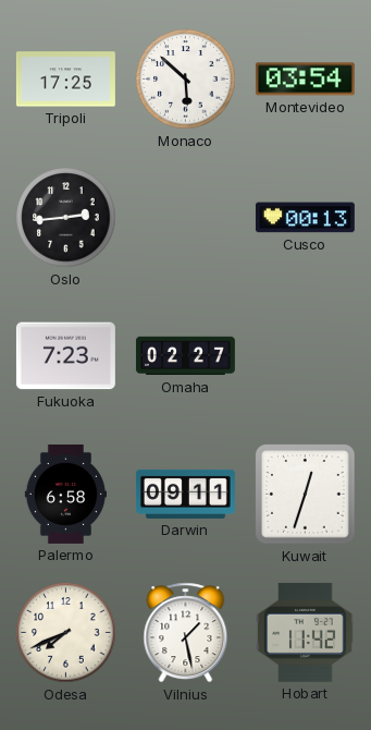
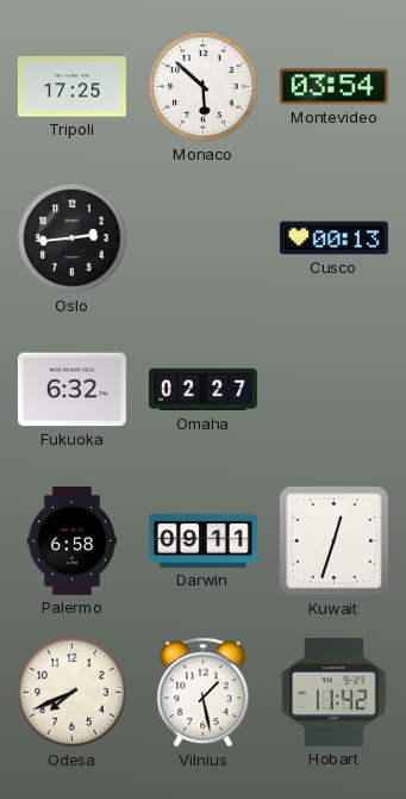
Fukuoka: 7:23 -> 6:32 (71, 390)
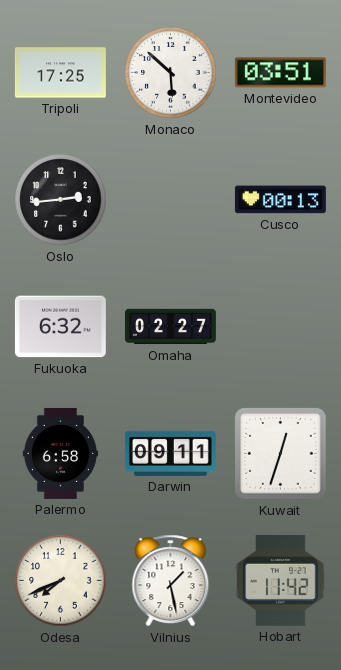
Montevideo: 03:54 -> 03:51 (280, 73)
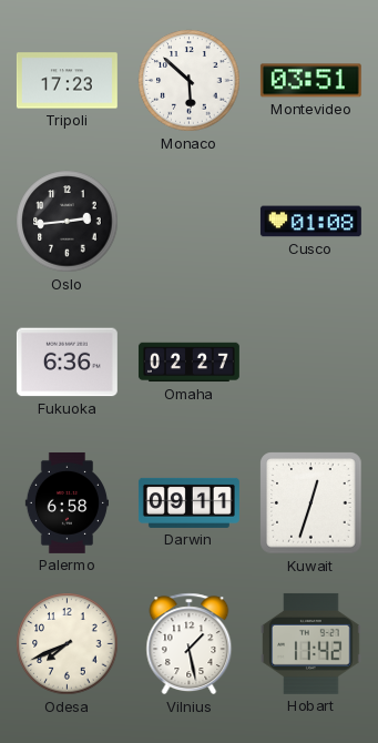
Tripoli: 17:25 -> 17:23 (67, 81)
Cusco: 00:13 -> 01:08 (310, 222)
Fukuoka: 6:32 -> 6:36 (67, 363)
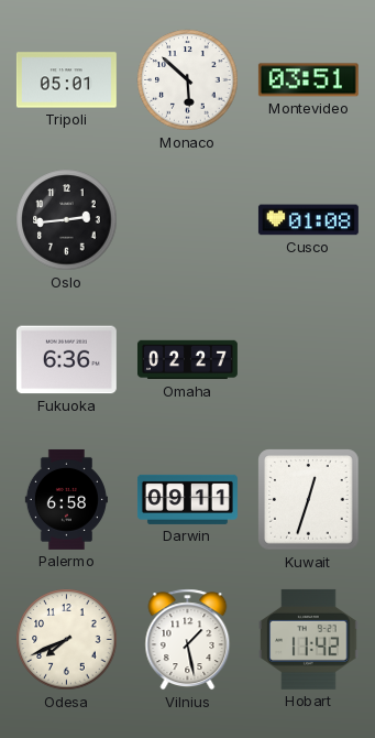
Tripoli: 17:23 -> 05:01 (66, 80)
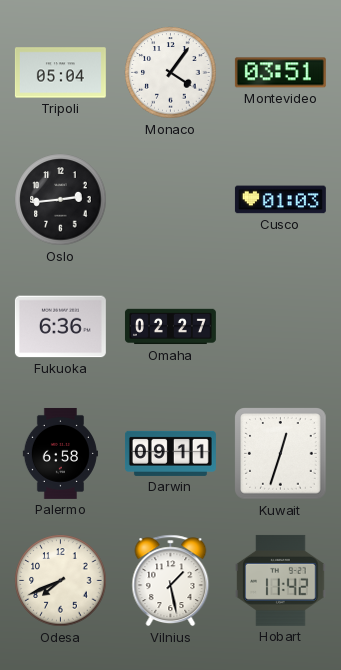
Tripoli: 05:01 -> 05:04 (60, 73)
Monaco: 5:52 -> 4:06 (171, 73)
Cusco: 01:08 -> 01:03 (280, 200)
